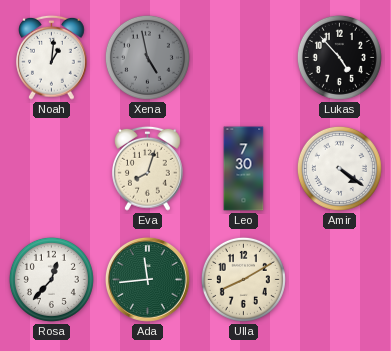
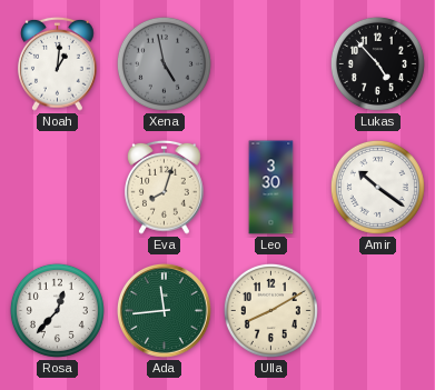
Leo: 7:30 -> 3:30 (271, 188)
Amir: 4:21 -> 10:21 (377, 187)
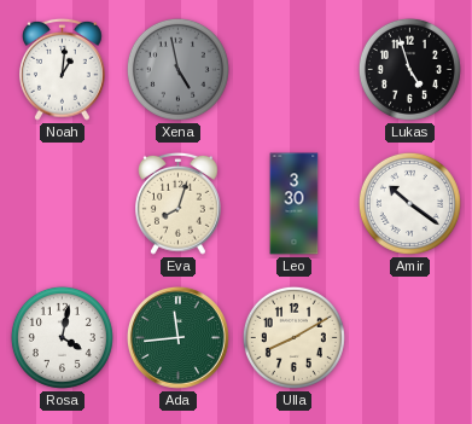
Lukas: 4:53 -> 4:57 (409, 69)
Rosa: 12:37 -> 4:02 (62, 337)
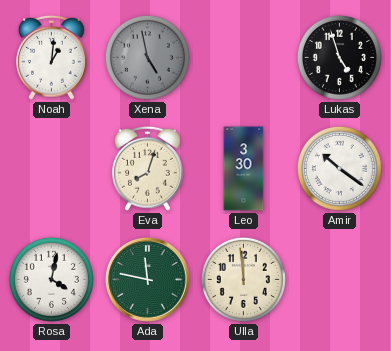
Ada: 11:44 -> 11:47 (147, 279)
Ulla: 8:10 -> 11:59 (243, 279)
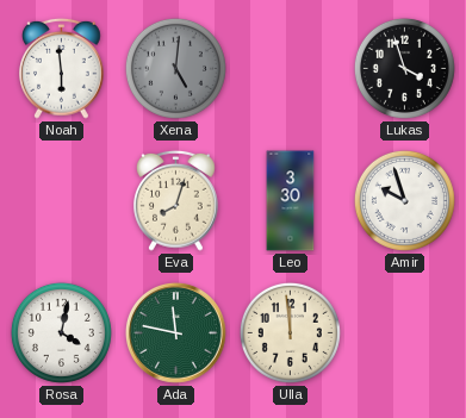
Noah: 1:01 -> 5:59 (62, 68)
Xena: 4:58 -> 5:01 (175, 68)
Lukas: 4:57 -> 3:57 (404, 68)
Amir: 10:21 -> 9:57 (404, 200)
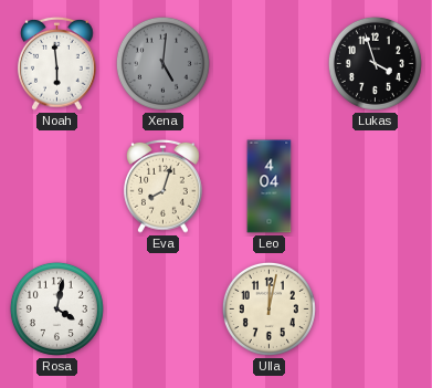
Leo: 3:30 -> 4:04 (270, 187)
Amir: 9:57 -> none (404, 200)
Ada: 11:47 -> none (175, 332)
Ulla: 11:59 -> 12:02 (268, 308)
